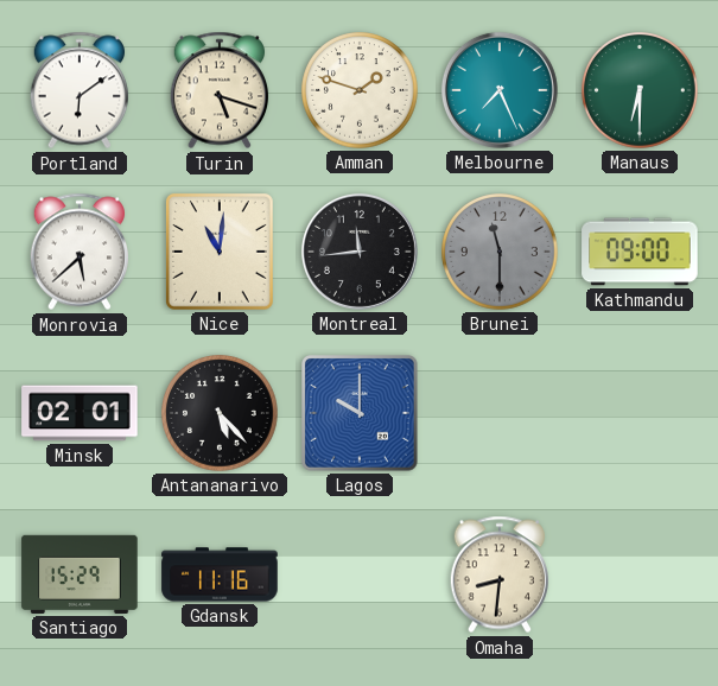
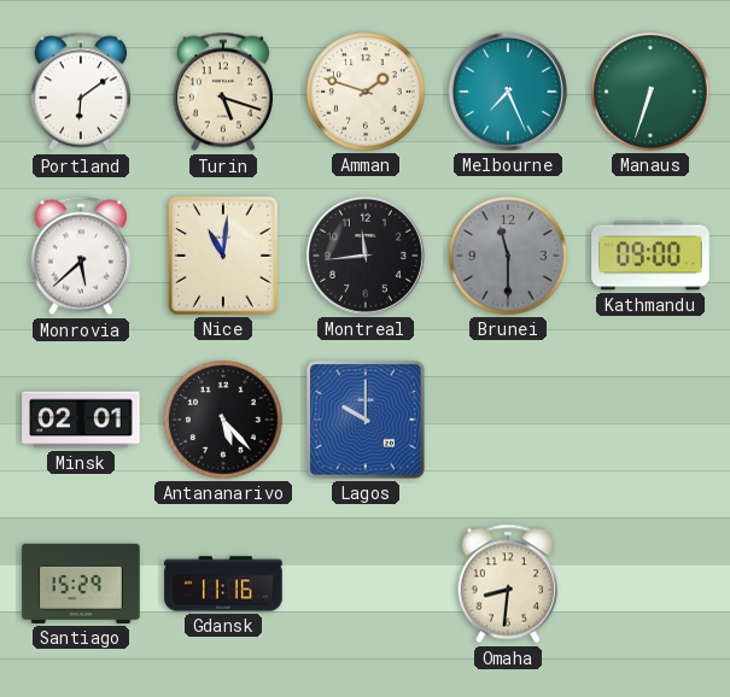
Manaus: 6:30 -> 6:33 (650, 92)
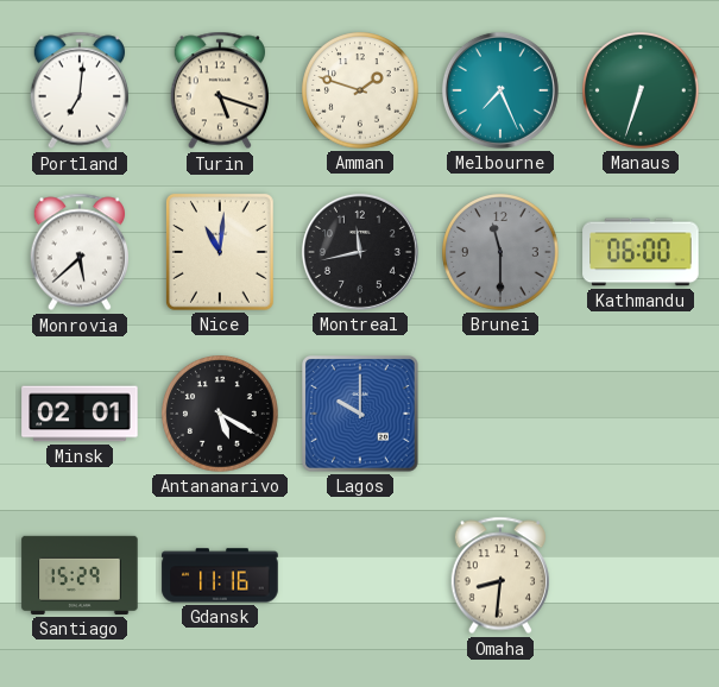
Portland: 6:09 -> 7:01 (78, 90)
Montreal: 11:44 -> 11:43 (360, 252)
Kathmandu: 09:00 -> 06:00 (641, 252)
Antananarivo: 5:23 -> 5:20 (220, 414)
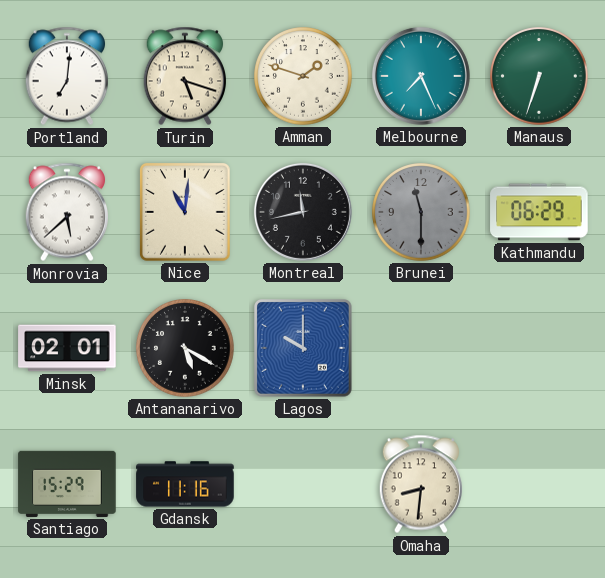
Kathmandu: 06:00 -> 06:29 (539, 212)
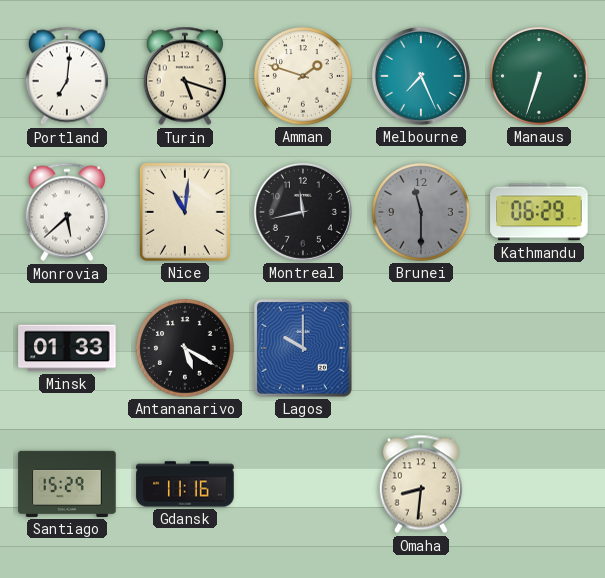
Minsk: 02:01 -> 01:33 (67, 348)
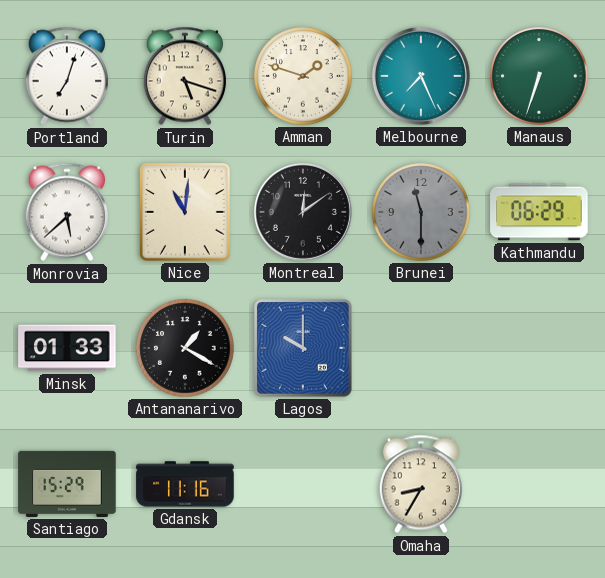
Portland: 7:01 -> 7:03 (66, 76)
Montreal: 11:43 -> 12:09 (303, 212)
Antananarivo: 5:20 -> 1:20 (185, 348)
Omaha: 8:31 -> 8:35 (420, 484)
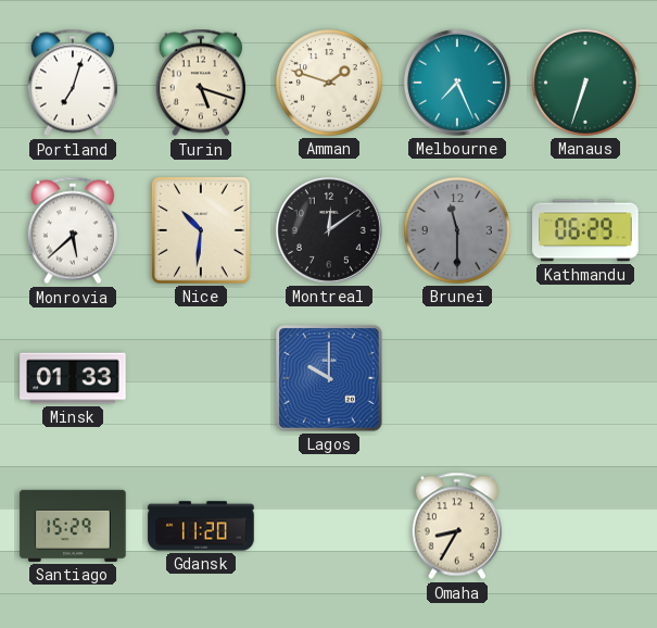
Nice: 11:01 -> 10:31 (201, 230)
Antananarivo: 1:20 -> none (185, 348)
Gdansk: 11:16 -> 11:20 (201, 526)
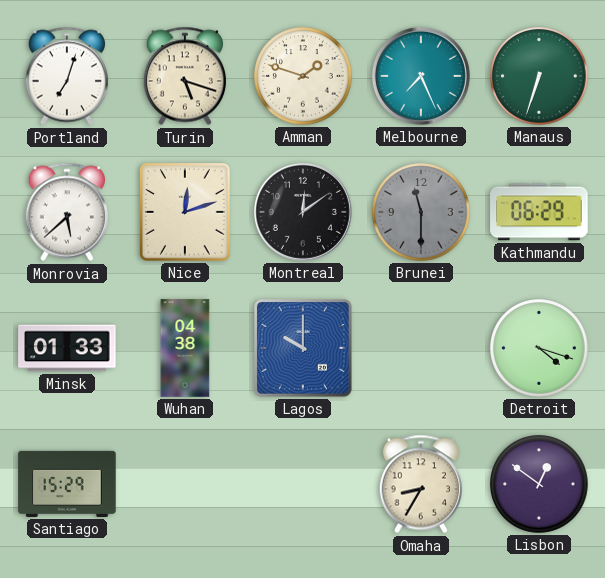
Nice: 10:31 -> 12:12 (185, 212)
Wuhan: none -> 04:38 (185, 348)
Detroit: none -> 4:18 (539, 348)
Gdansk: 11:20 -> none (201, 526)
Lisbon: none -> 12:51 (539, 484)
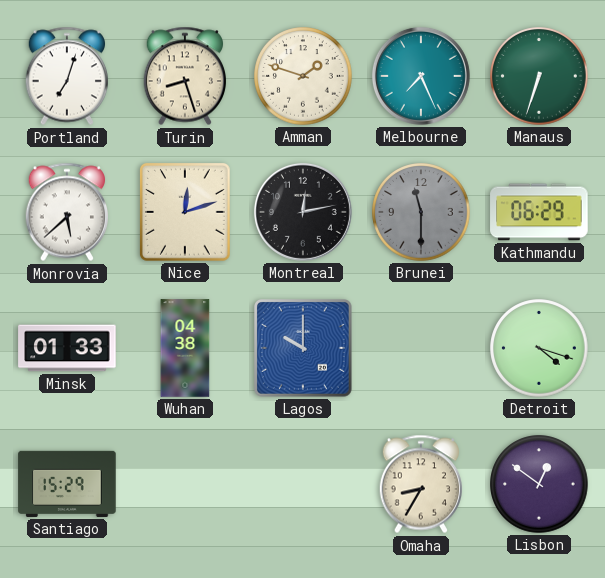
Turin: 5:18 -> 8:27 (184, 76)
Montreal: 12:09 -> 12:13 (303, 212)
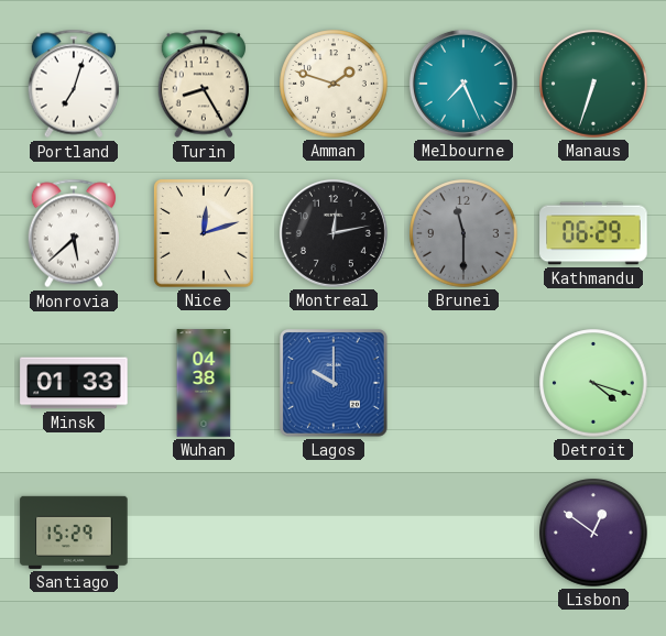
Turin: 8:27 -> 8:25 (203, 84)
Omaha: 8:35 -> none (420, 484)
